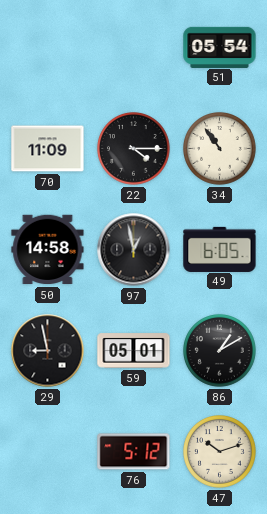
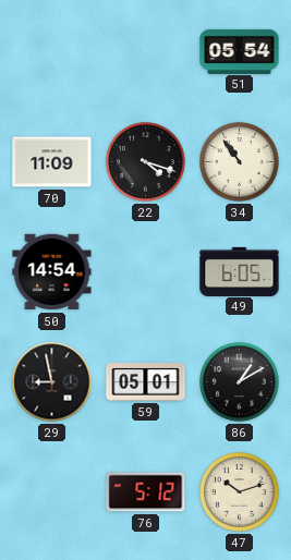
22: 4:15 -> 4:18 (146, 162)
50: 14:58 -> 14:54 (52, 272)
97: 12:58 -> none (134, 250)
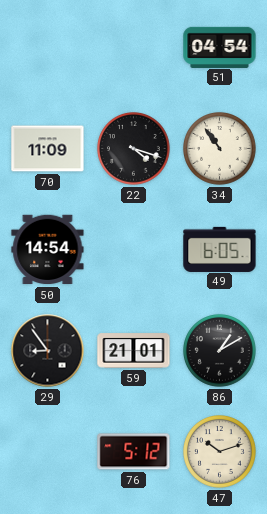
51: 05:54 -> 04:54 (220, 47)
29: 8:58 -> 8:54 (48, 351)
59: 05:01 -> 21:01 (134, 351)
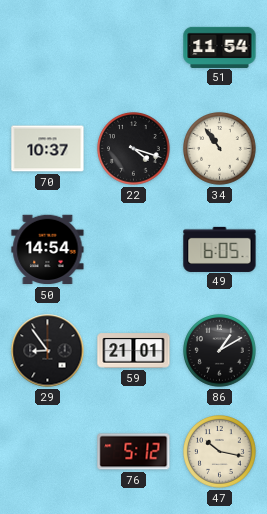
51: 04:54 -> 11:54 (220, 47)
70: 11:09 -> 10:37 (48, 149)
47: 10:12 -> 10:17 (220, 452)
